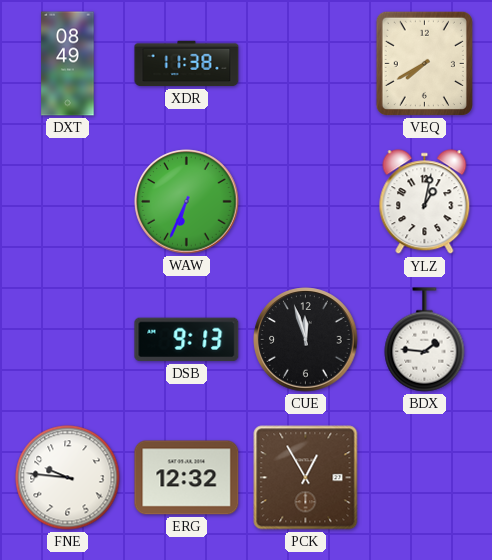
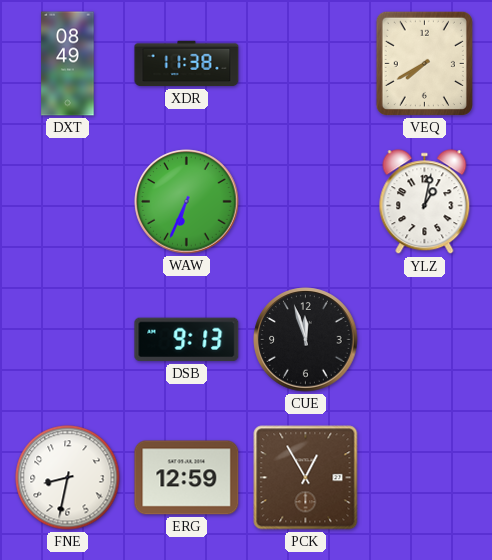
BDX: 1:46 -> none (425, 340)
FNE: 9:46 -> 8:32 (68, 478)
ERG: 12:32 -> 12:59 (187, 478)
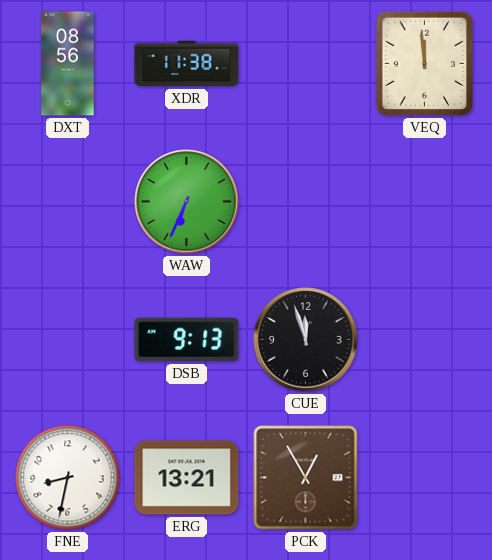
DXT: 08:49 -> 08:56 (68, 64)
VEQ: 7:40 -> 11:59 (424, 63)
YLZ: 1:02 -> none (425, 202)
ERG: 12:59 -> 13:21 (187, 478)
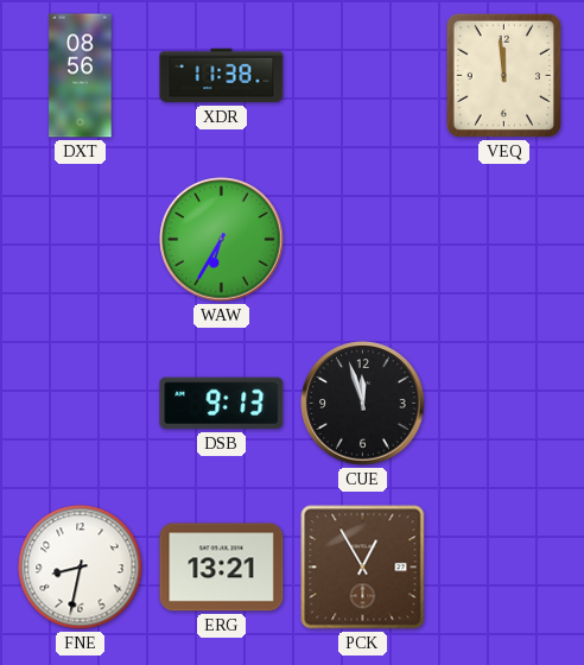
WAW: 6:34 -> 6:35 (222, 240)
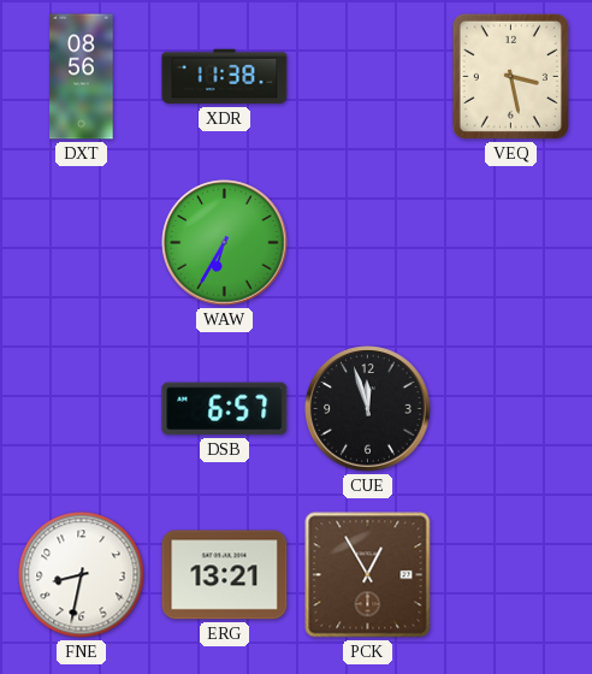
VEQ: 11:59 -> 3:28 (510, 76)
DSB: 9:13 -> 6:57 (225, 409)
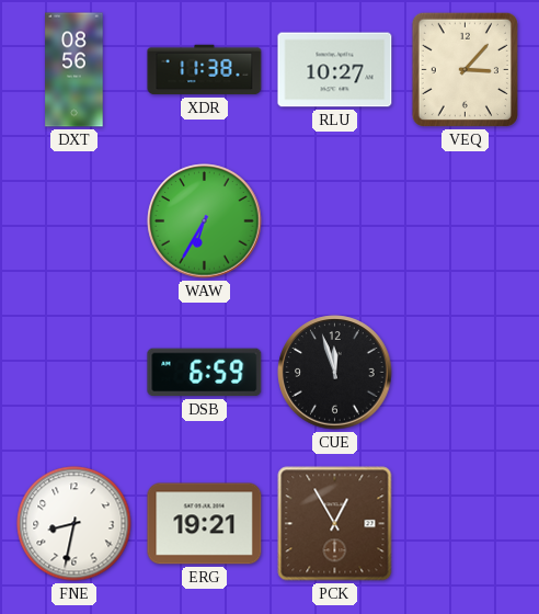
RLU: none -> 10:27 (335, 70)
VEQ: 3:28 -> 3:07 (465, 69)
DSB: 6:57 -> 6:59 (205, 373)
ERG: 13:21 -> 19:21 (205, 524)
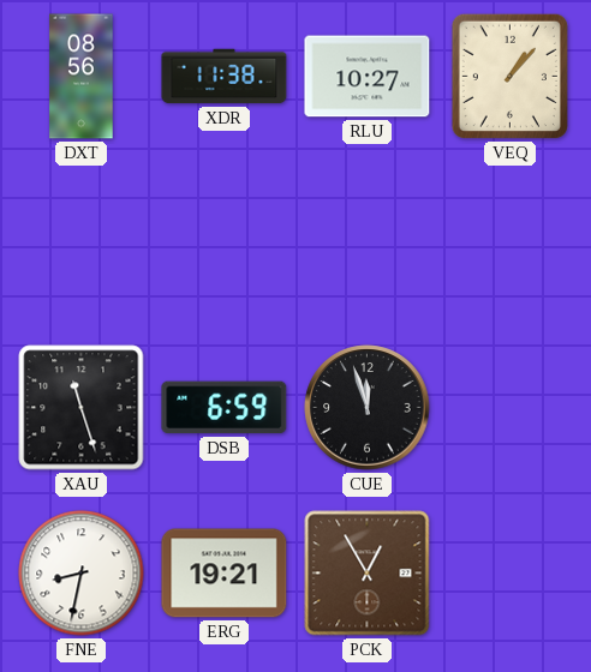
VEQ: 3:07 -> 1:07 (509, 76)
WAW: 6:35 -> none (205, 221)
XAU: none -> 11:27 (82, 408)
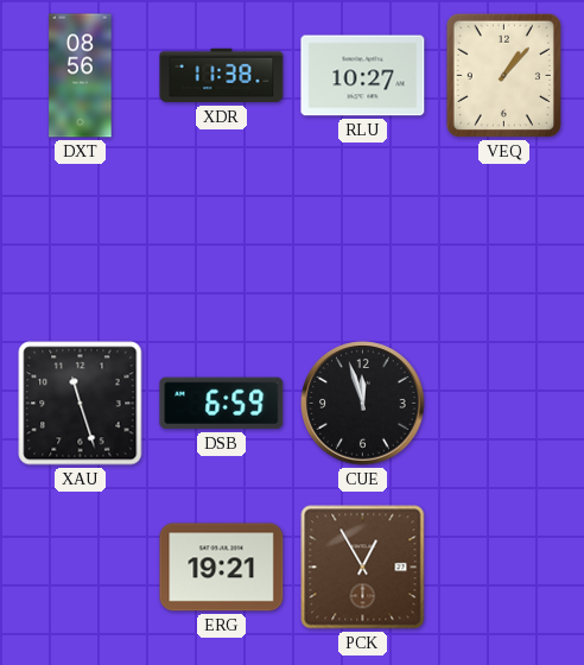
FNE: 8:32 -> none (82, 574)
